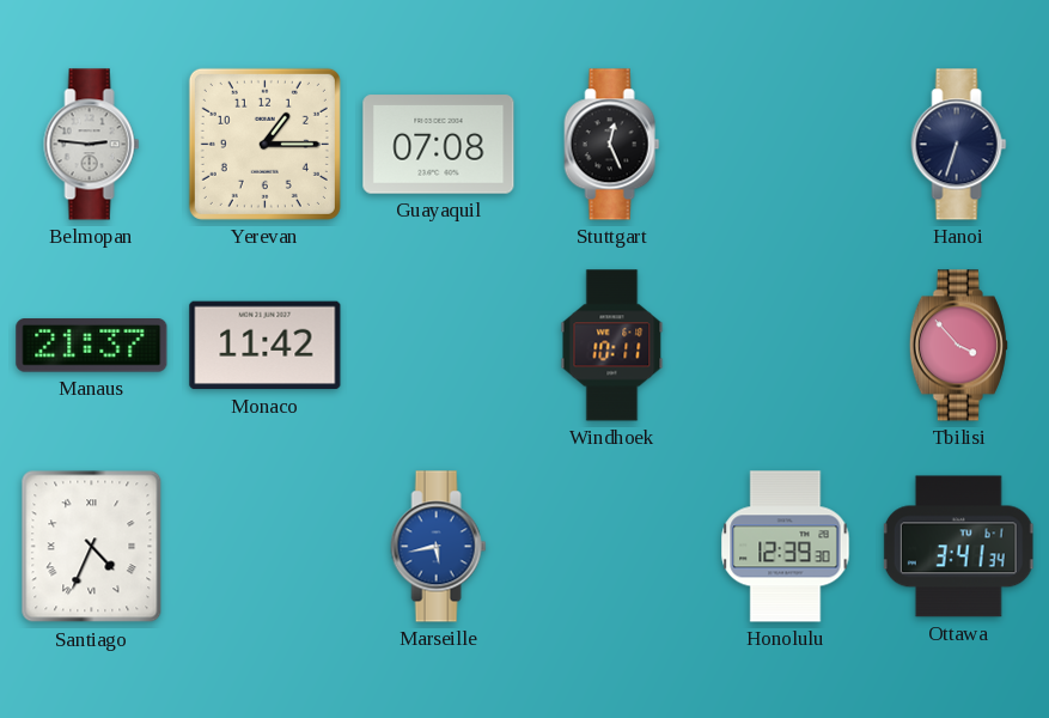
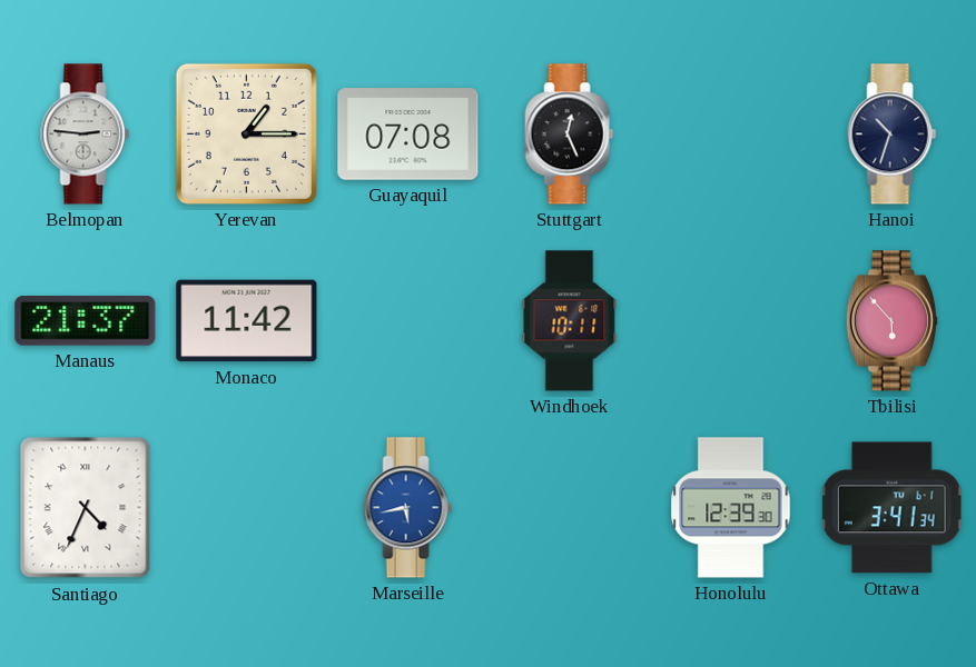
Hanoi: 6:33 -> 10:33 (893, 135)
Tbilisi: 3:53 -> 5:53 (891, 321)
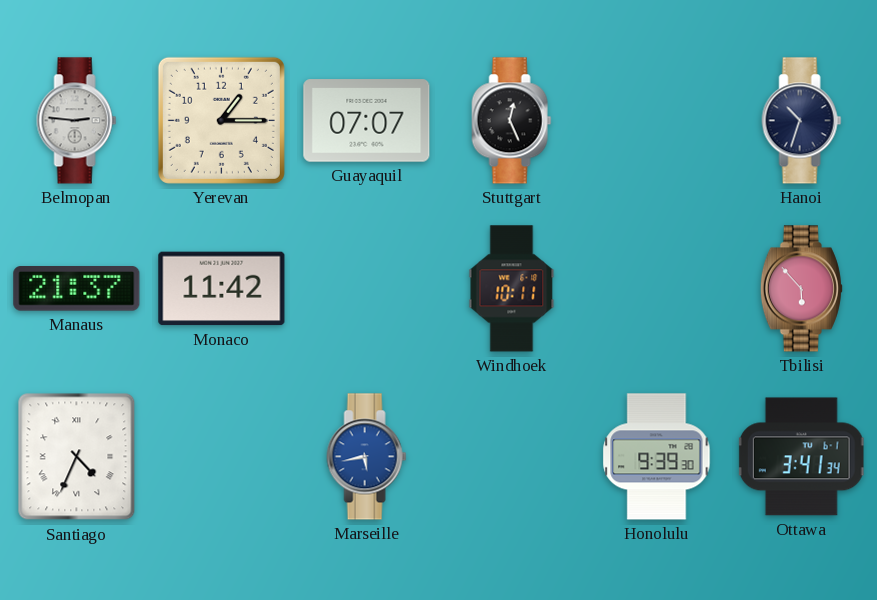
Guayaquil: 07:08 -> 07:07 (367, 121)
Honolulu: 12:39 -> 9:39 (657, 457)
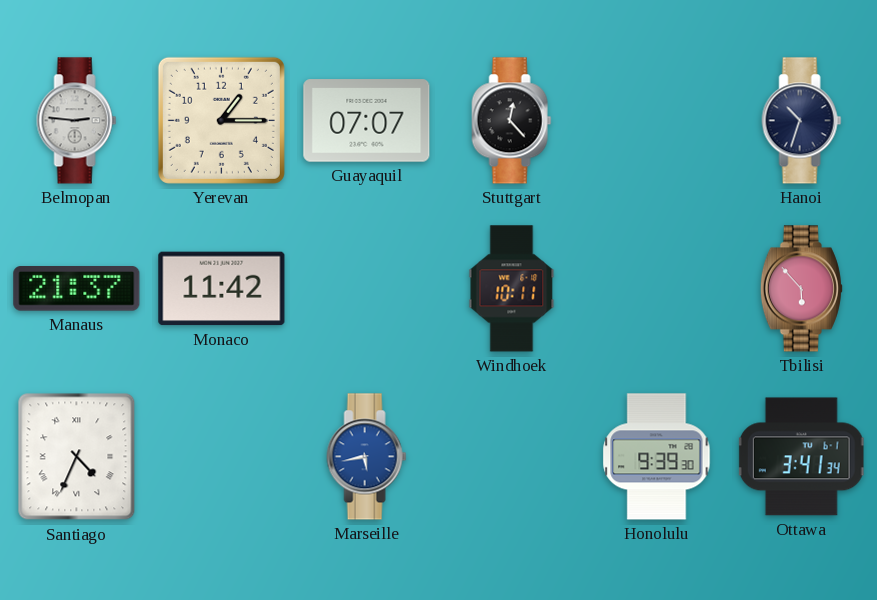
Stuttgart: 12:26 -> 12:23 (512, 121)
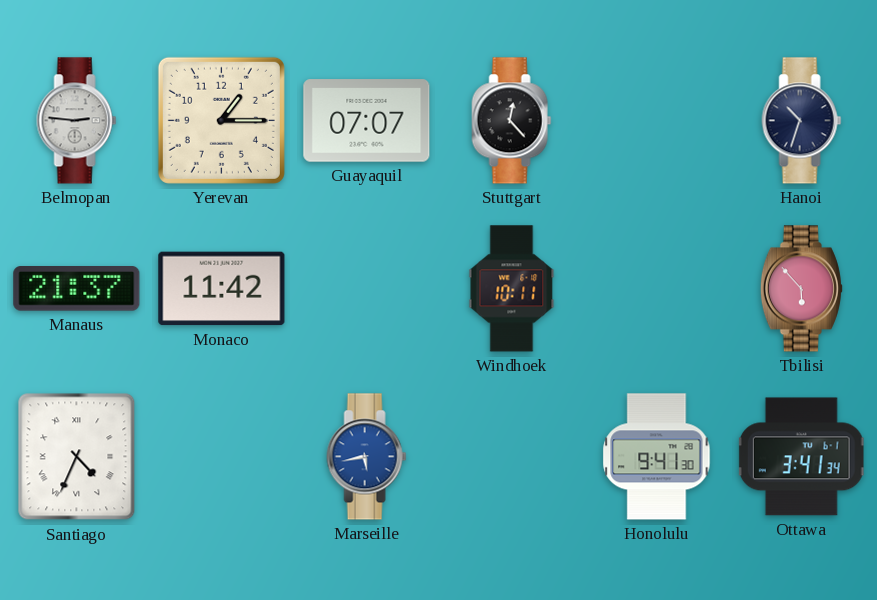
Honolulu: 9:39 -> 9:41 (657, 457)
